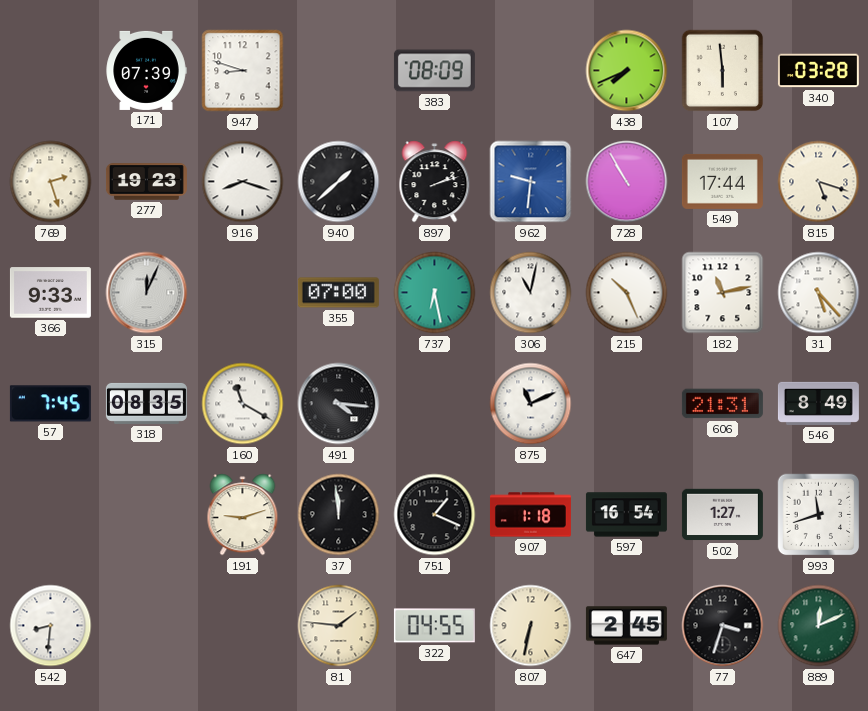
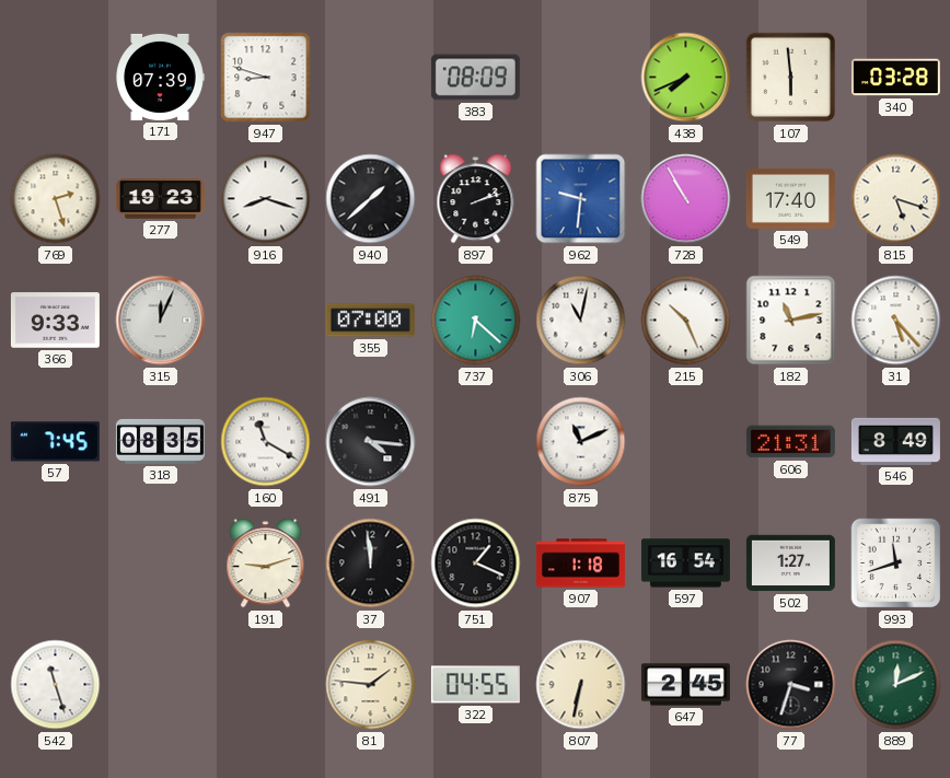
549: 17:44 -> 17:40 (790, 198)
737: 6:28 -> 6:22 (476, 321)
542: 8:31 -> 11:27 (56, 685)
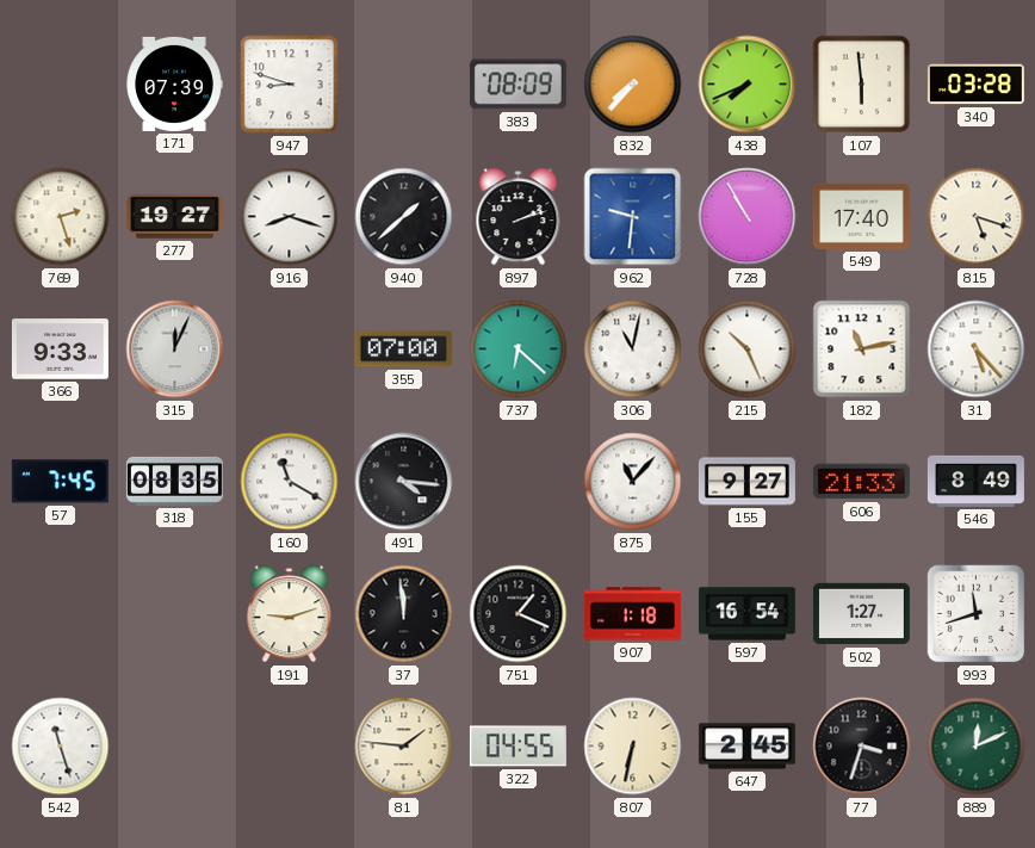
832: none -> 7:37 (633, 85)
277: 19:23 -> 19:27 (174, 217)
875: 11:11 -> 11:07 (633, 482)
155: none -> 9:27 (746, 482)
606: 21:31 -> 21:33 (861, 482)
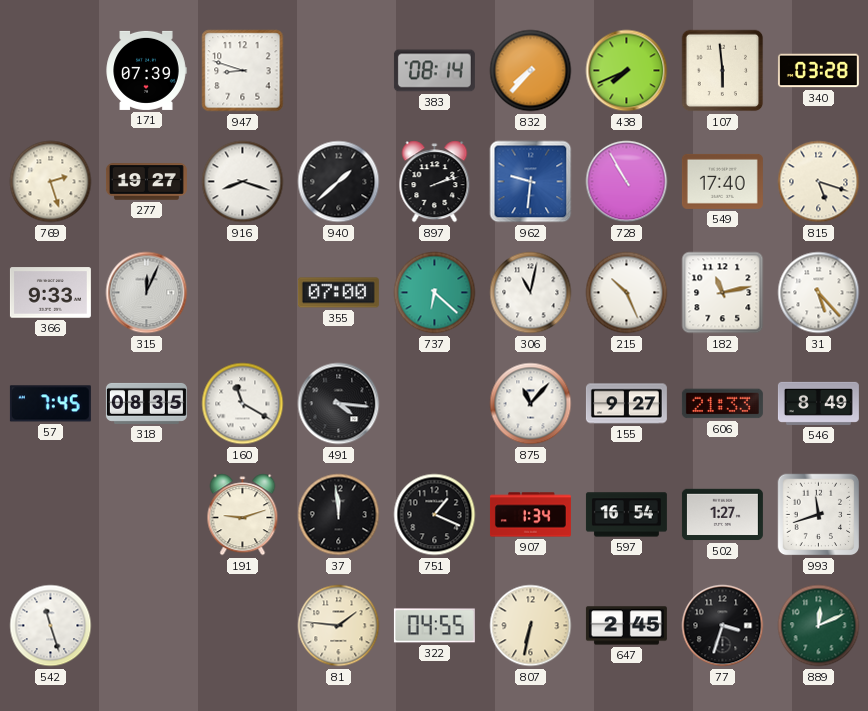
383: 08:09 -> 08:14 (434, 71)
907: 1:18 -> 1:34 (530, 515)
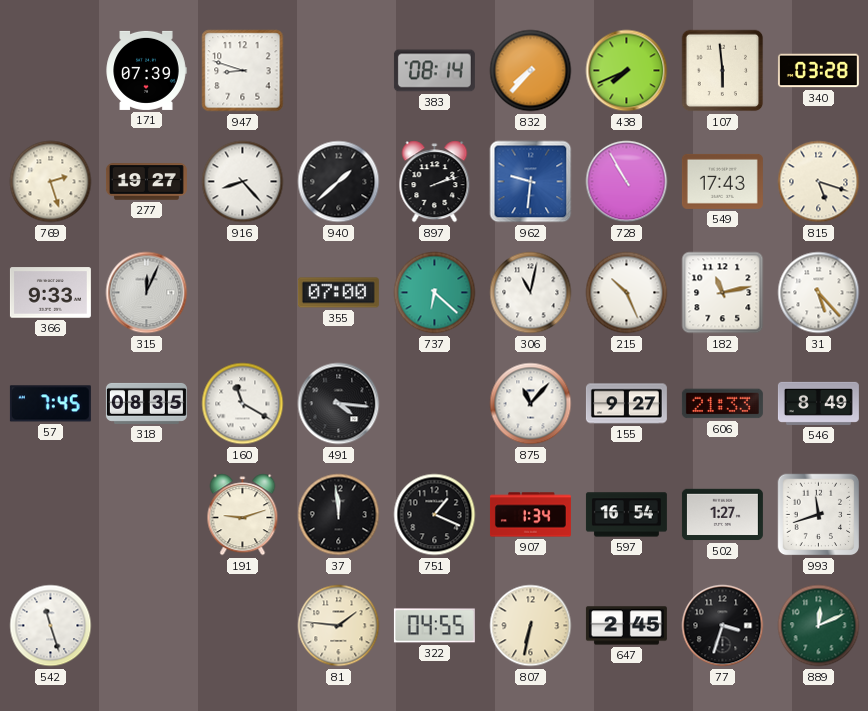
916: 8:18 -> 8:23 (243, 182)
549: 17:40 -> 17:43 (722, 181)
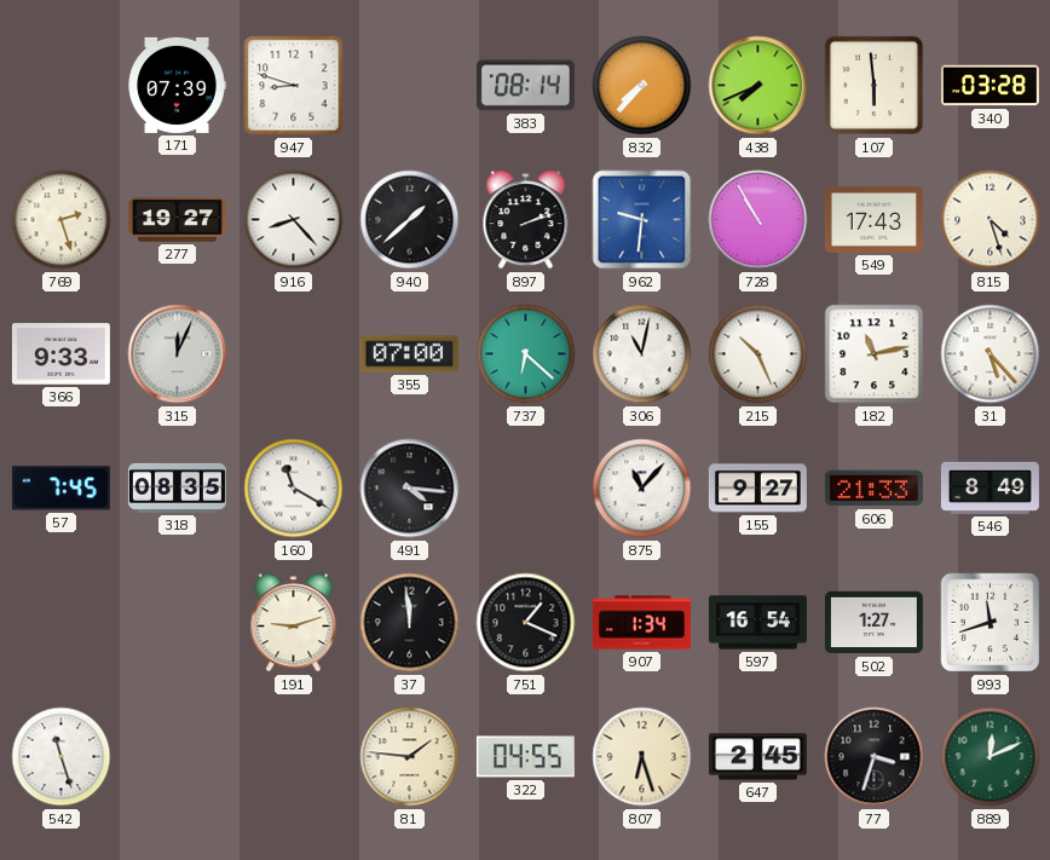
815: 5:18 -> 4:27 (991, 220)
807: 6:32 -> 6:27 (642, 757)
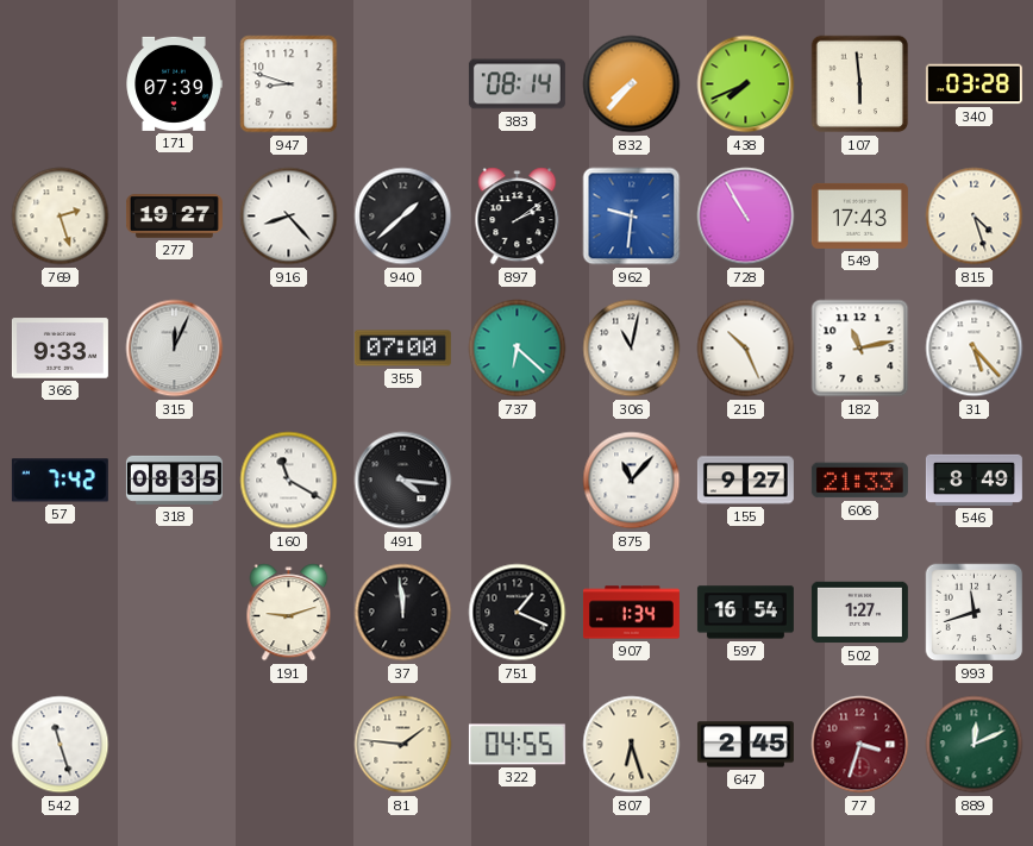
897: 2:12 -> 2:09 (518, 217)
57: 7:45 -> 7:42 (60, 481)
77 dial: black -> burgundy (860, 745)
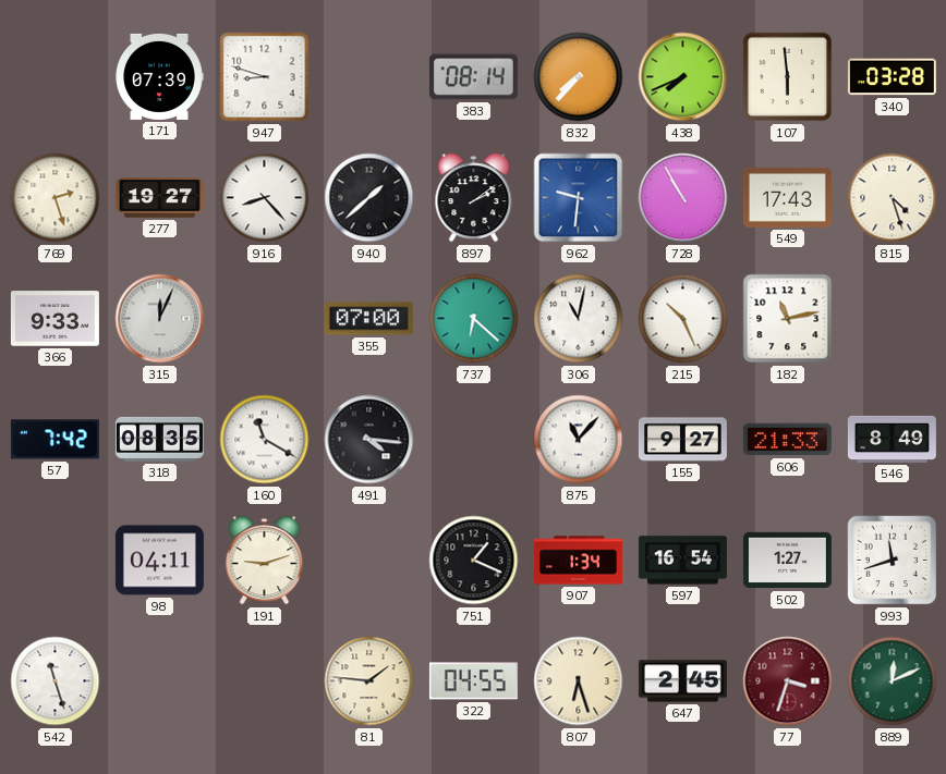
31: 5:23 -> none (975, 349)
98: none -> 04:11 (159, 561)
37: 11:59 -> none (403, 613)
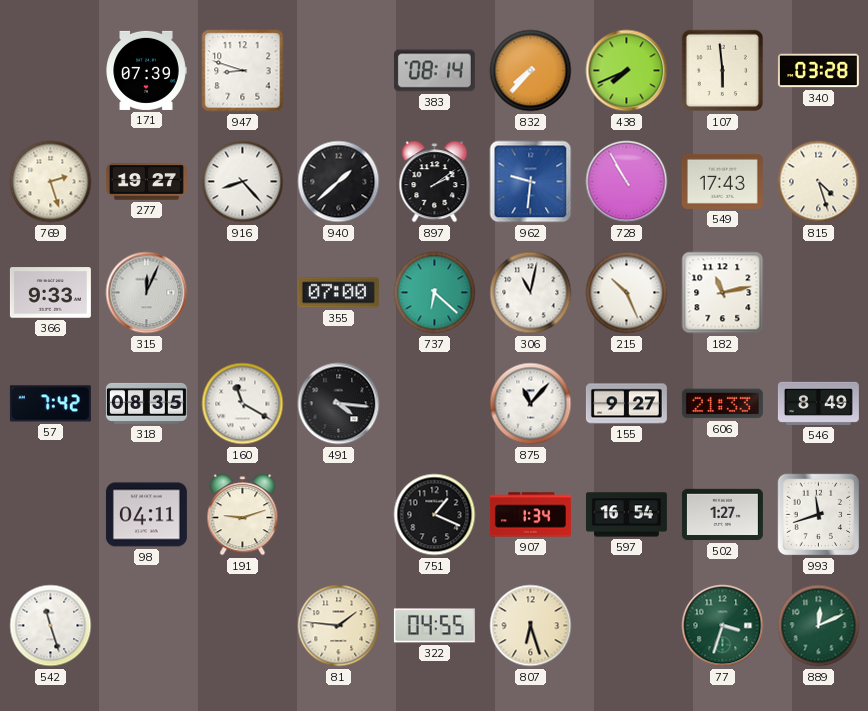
647: 2:45 -> none (682, 681)
77 dial: burgundy -> green (723, 626)
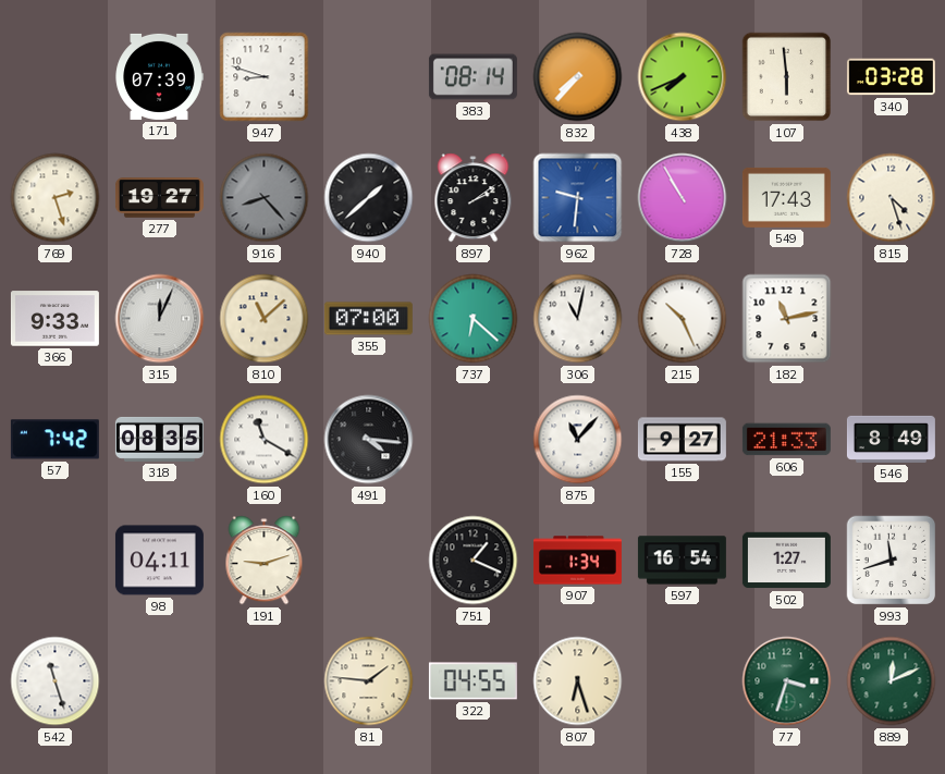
916 dial: white -> grey (265, 198)
810: none -> 11:08 (265, 319)
